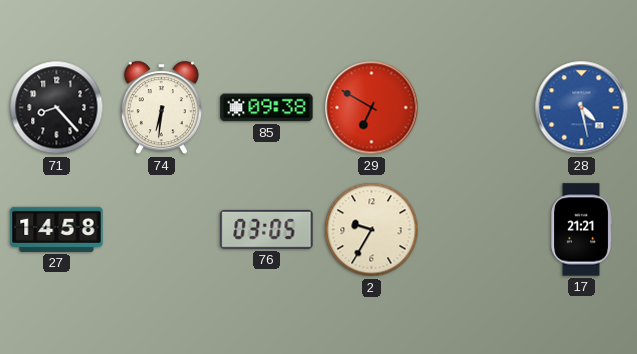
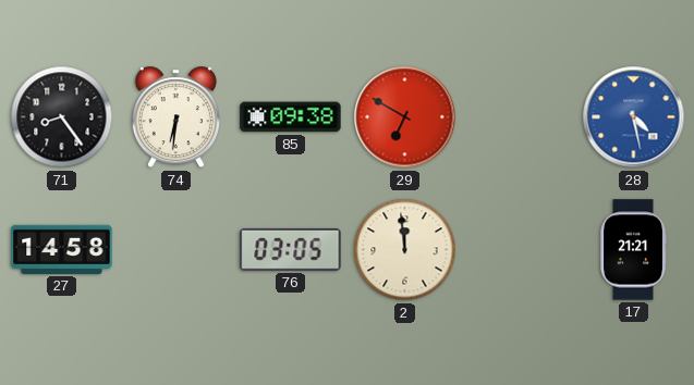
71: 8:23 -> 8:24 (62, 117)
2: 9:35 -> 11:59 (405, 250)
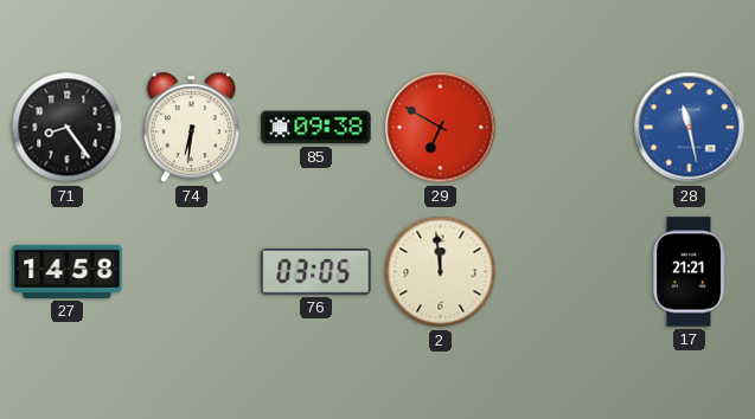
28: 4:28 -> 11:28 (690, 128)
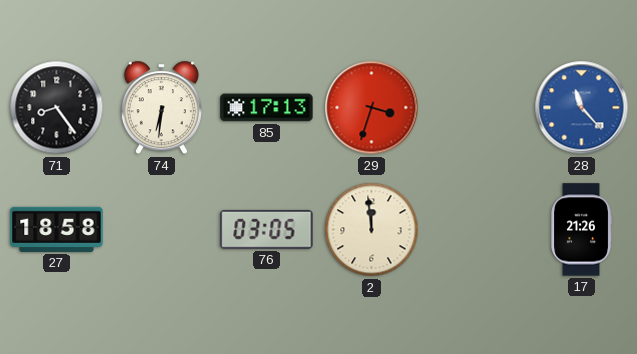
85: 09:38 -> 17:13 (267, 108)
29: 6:50 -> 3:33 (372, 108)
28: 11:28 -> 11:23 (582, 108)
27: 14:58 -> 18:58 (57, 229)
17: 21:21 -> 21:26 (581, 230)
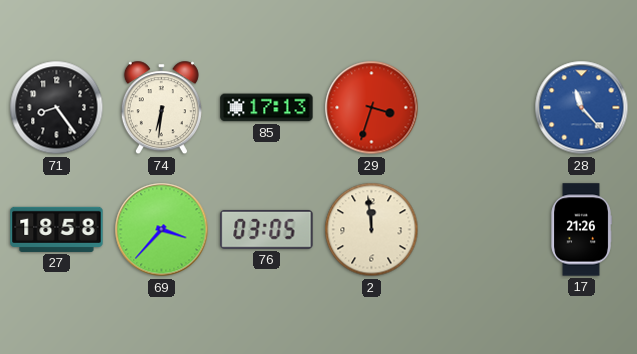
69: none -> 3:37 (162, 230)
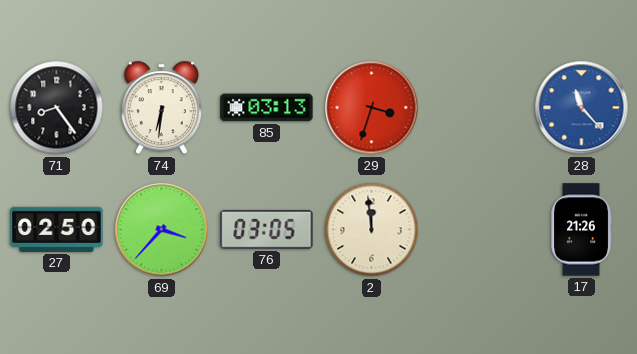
85: 17:13 -> 03:13 (267, 108)
27: 18:58 -> 02:50 (57, 229)
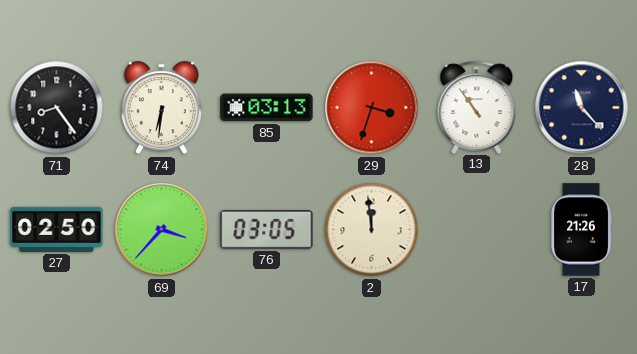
13: none -> 10:54 (477, 107)
28 dial: blue -> navy (582, 108)
